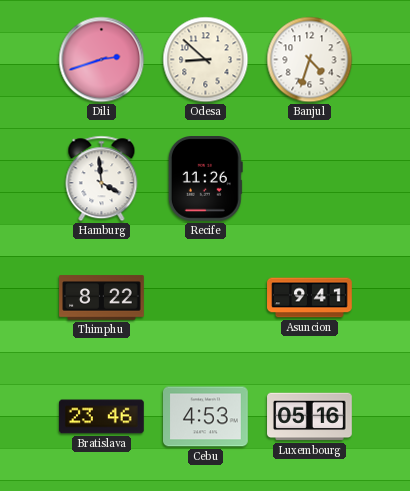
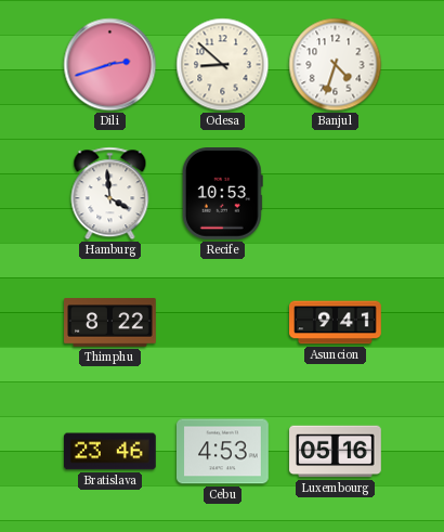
Recife: 11:26 -> 10:53 (222, 194)
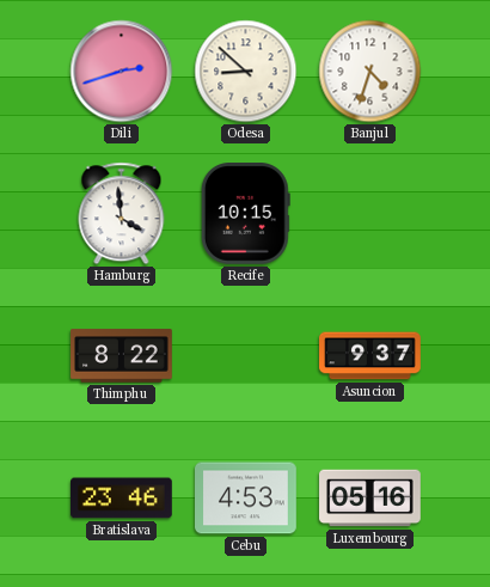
Recife: 10:53 -> 10:15 (245, 214)
Asuncion: 9:41 -> 9:37 (370, 356)
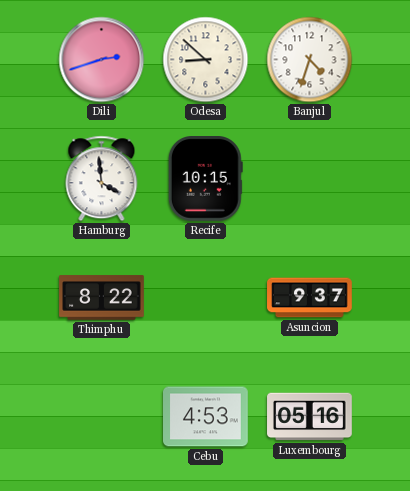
Bratislava: 23:46 -> none (122, 499)
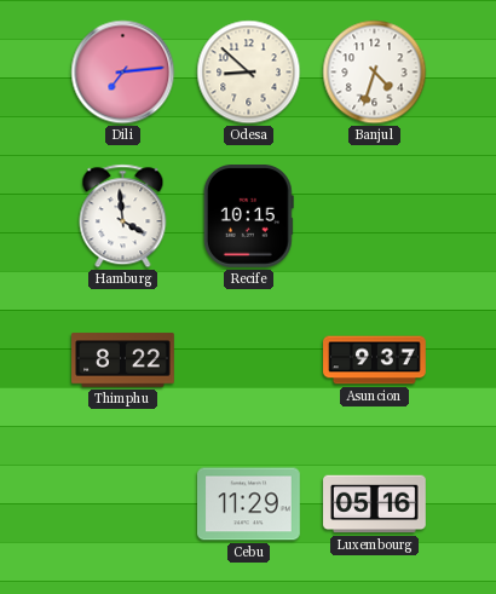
Dili: 2:42 -> 7:14 (123, 73)
Cebu: 4:53 -> 11:29 (249, 504)
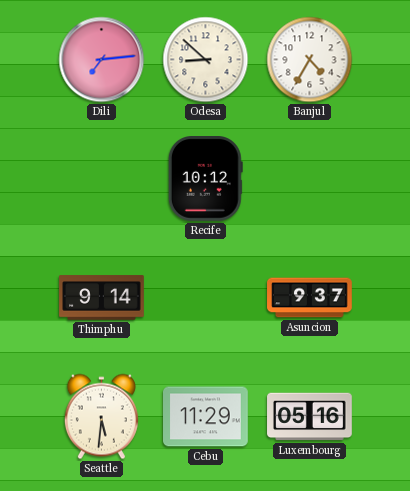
Banjul: 4:33 -> 4:35 (310, 60)
Hamburg: 3:59 -> none (123, 217)
Recife: 10:15 -> 10:12 (205, 179)
Thimphu: 8:22 -> 9:14 (102, 298)
Seattle: none -> 5:31 (101, 417)
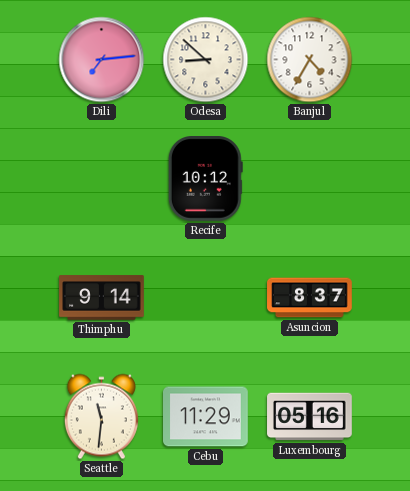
Asuncion: 9:37 -> 8:37 (310, 298)
Seattle: 5:31 -> 11:31 (101, 417)
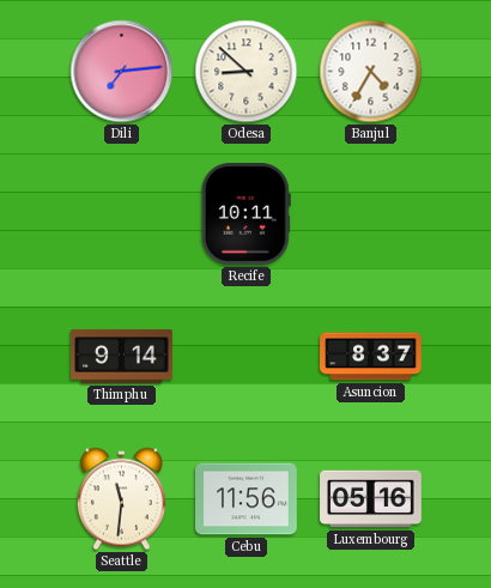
Recife: 10:12 -> 10:11 (245, 214)
Cebu: 11:29 -> 11:56 (247, 499)
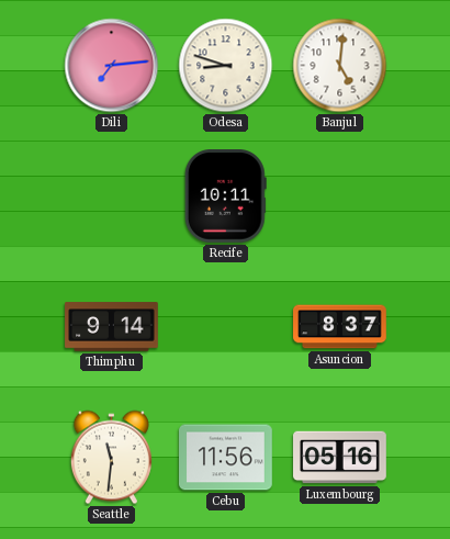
Odesa: 8:52 -> 8:48 (226, 66)
Banjul: 4:35 -> 5:01 (340, 66)
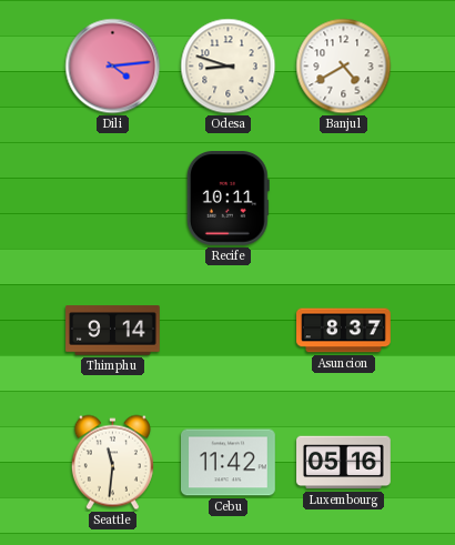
Dili: 7:14 -> 4:14 (113, 67)
Banjul: 5:01 -> 4:40 (344, 67)
Cebu: 11:56 -> 11:42 (229, 463)
